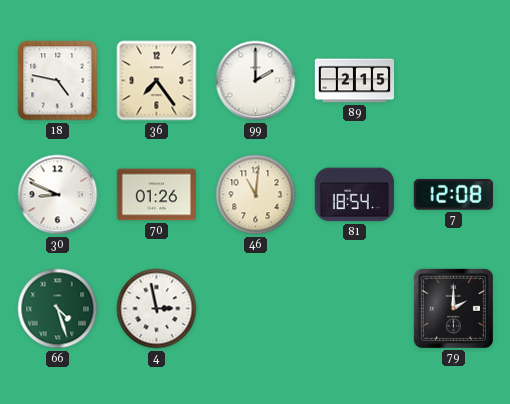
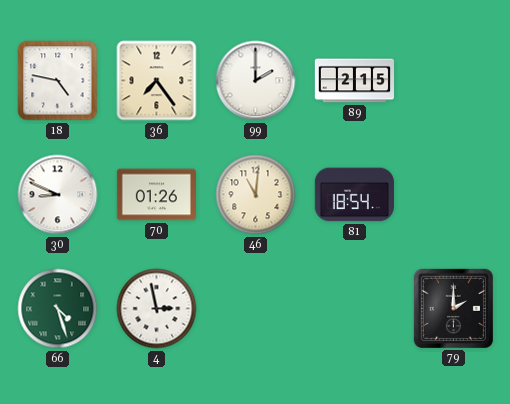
7: 12:08 -> none (453, 195)
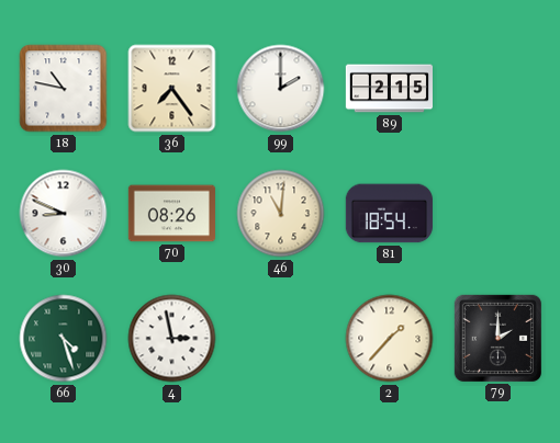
18: 4:47 -> 10:47 (64, 89)
70: 01:26 -> 08:26 (171, 214)
2: none -> 1:37 (390, 339)
